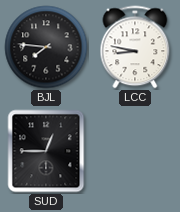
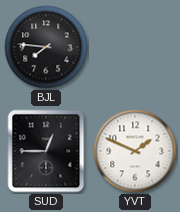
LCC: 8:47 -> none (135, 47)
YVT: none -> 1:49 (135, 151)
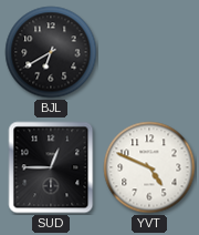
BJL: 7:46 -> 6:40 (51, 52)
YVT: 1:49 -> 4:49 (149, 167)
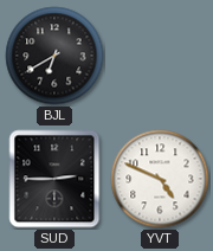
SUD: 12:45 -> 2:45 (54, 179)
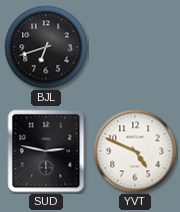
BJL: 6:40 -> 6:42 (46, 47)
SUD: 2:45 -> 2:47 (46, 151)
